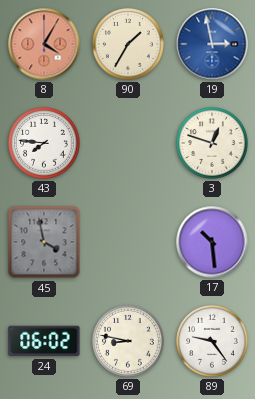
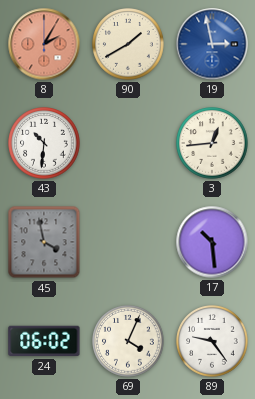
8: 4:05 -> 2:05 (44, 44)
90: 1:35 -> 1:40 (128, 44)
43: 7:46 -> 10:31 (44, 143)
3: 12:48 -> 12:44 (212, 143)
69: 8:47 -> 4:04 (128, 341)
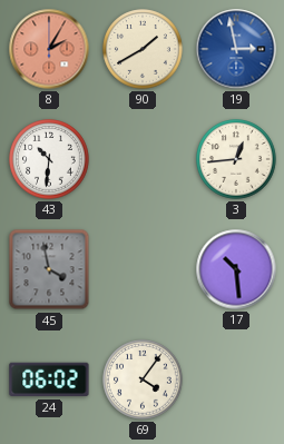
69: 4:04 -> 4:06 (143, 379)
89: 9:24 -> none (212, 341)
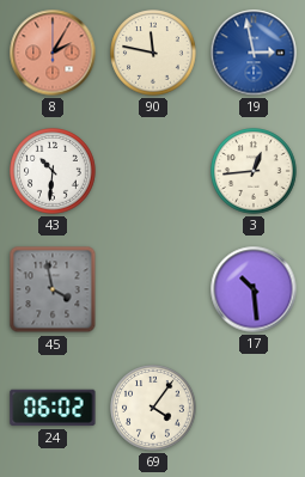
90: 1:40 -> 11:47 (153, 53)
